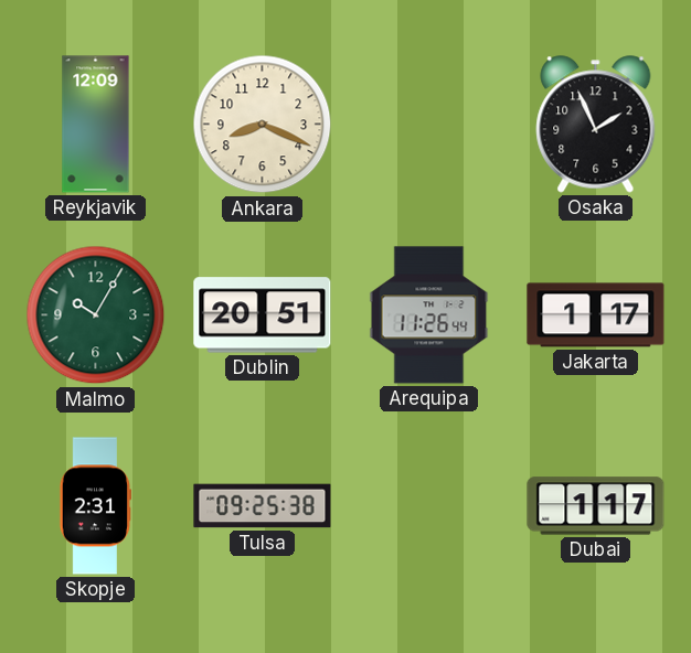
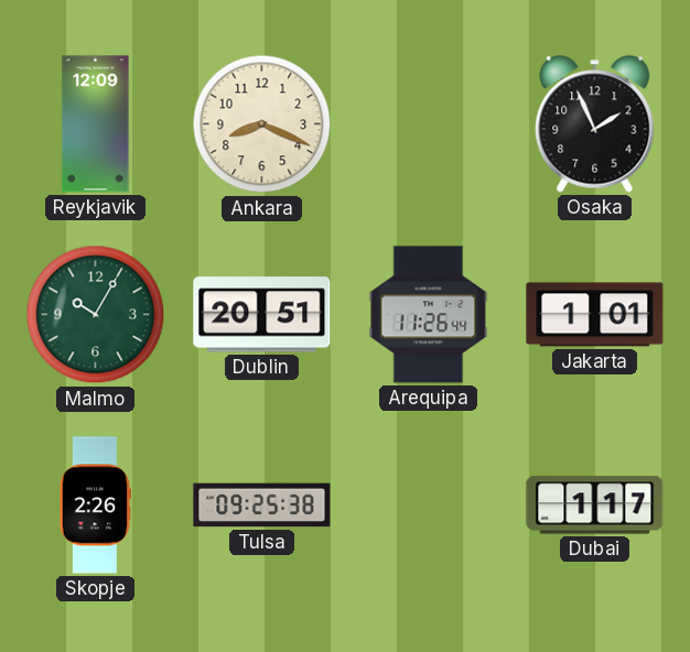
Jakarta: 1:17 -> 1:01 (595, 315)
Skopje: 2:31 -> 2:26 (95, 506)
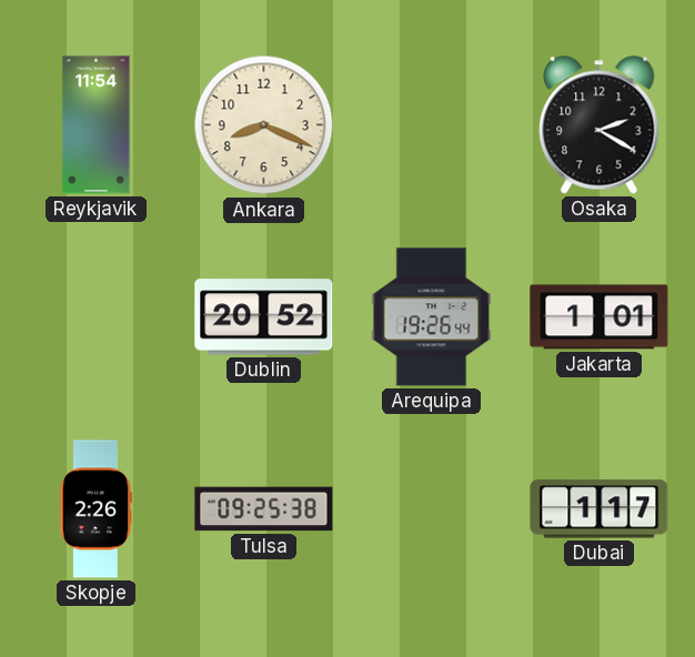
Reykjavik: 12:09 -> 11:54 (97, 125)
Osaka: 1:56 -> 2:20 (600, 125)
Malmo: 10:05 -> none (96, 315)
Dublin: 20:51 -> 20:52 (264, 317)
Arequipa: 11:26 -> 19:26 (432, 317)
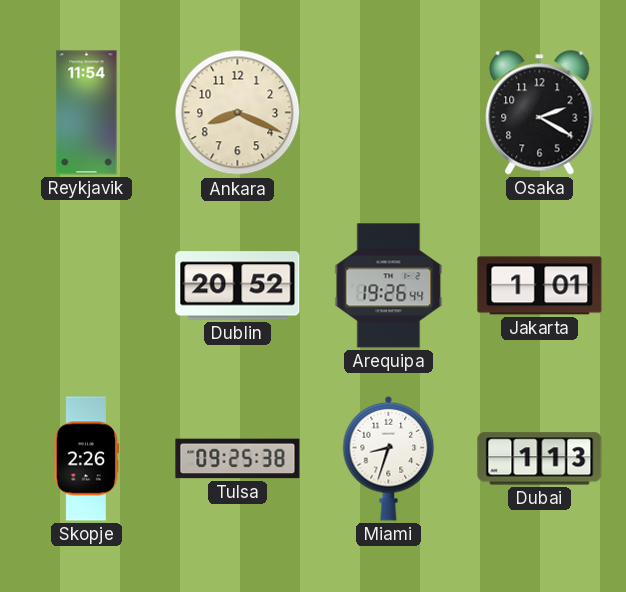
Miami: none -> 8:33 (389, 458)
Dubai: 1:17 -> 1:13 (540, 459)
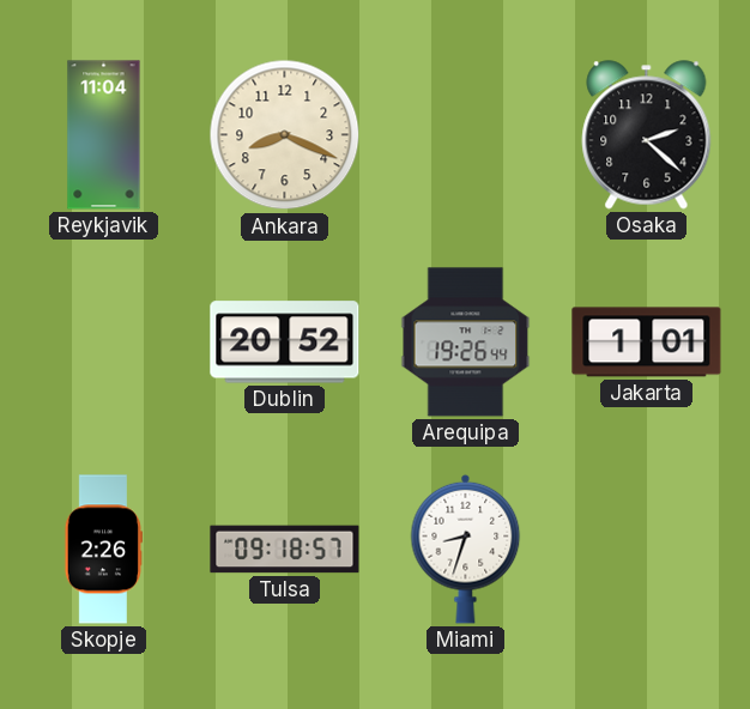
Reykjavik: 11:54 -> 11:04 (104, 135)
Osaka: 2:20 -> 2:22 (647, 135)
Tulsa: 09:25 -> 09:18 (285, 550)
Dubai: 1:13 -> none (540, 459)
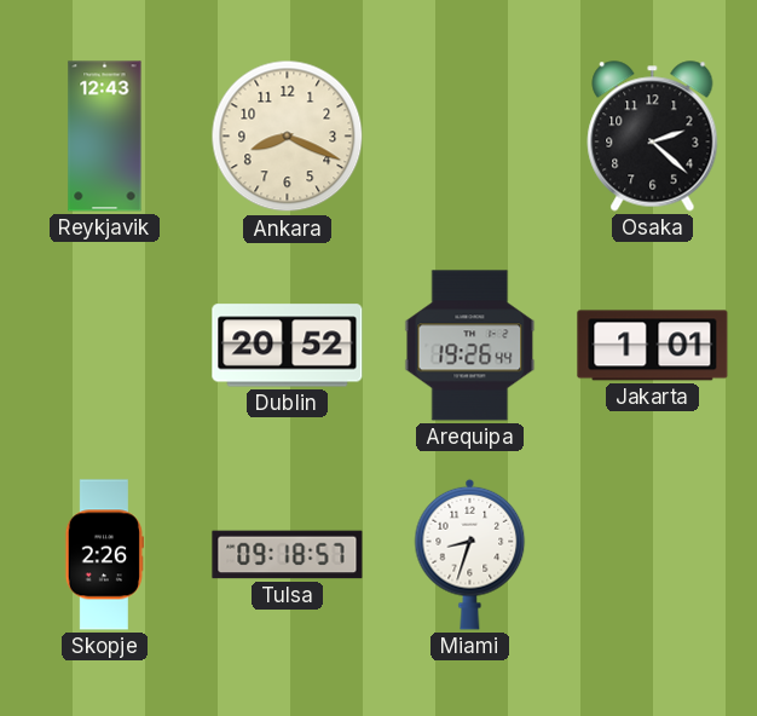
Reykjavik: 11:04 -> 12:43 (105, 137)
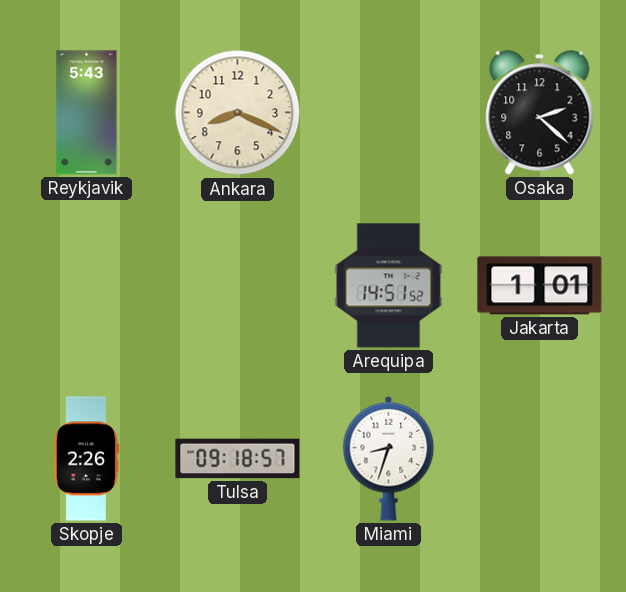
Reykjavik: 12:43 -> 5:43 (87, 113)
Dublin: 20:52 -> none (288, 346)
Arequipa: 19:26 -> 14:51 (389, 286)
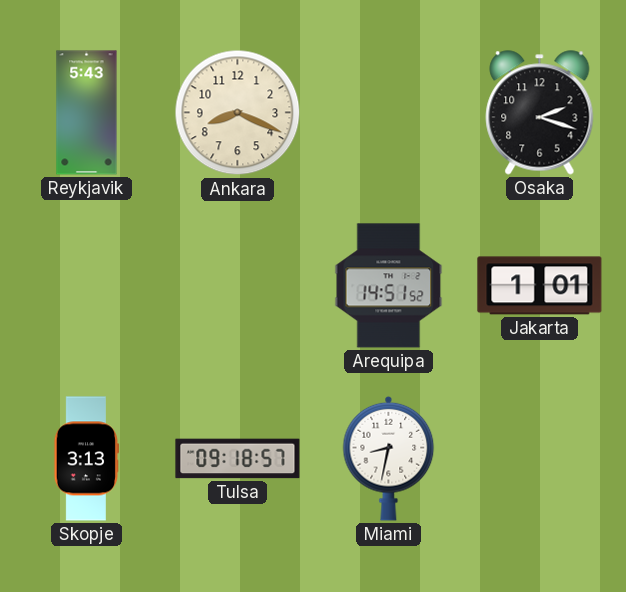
Osaka: 2:22 -> 2:18 (540, 113)
Skopje: 2:26 -> 3:13 (86, 459)
Miami: 8:33 -> 8:32 (389, 458)
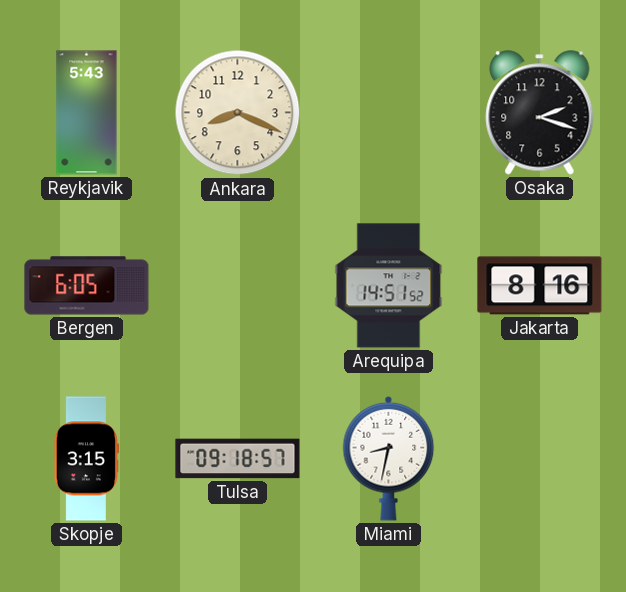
Bergen: none -> 6:05 (87, 286)
Jakarta: 1:01 -> 8:16 (540, 286)
Skopje: 3:13 -> 3:15 (86, 459)
